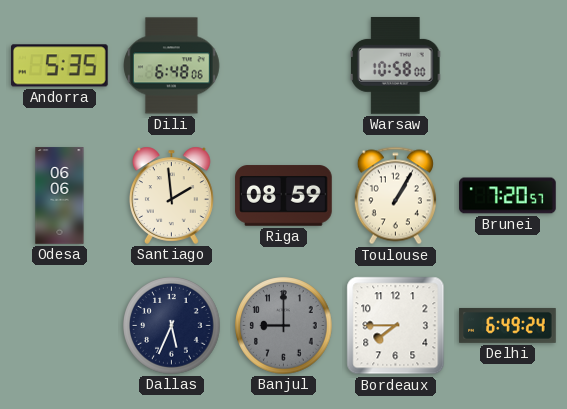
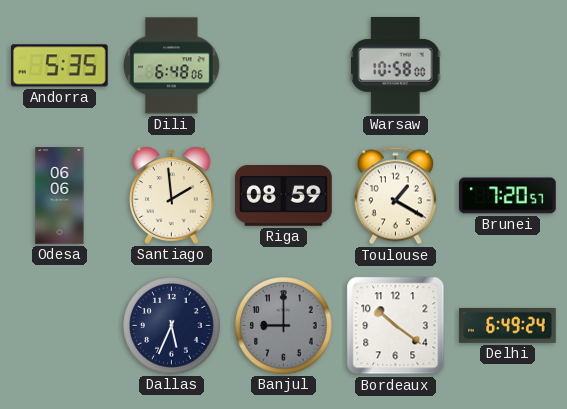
Toulouse: 1:05 -> 1:20 (395, 196)
Bordeaux: 7:45 -> 10:21 (396, 326)
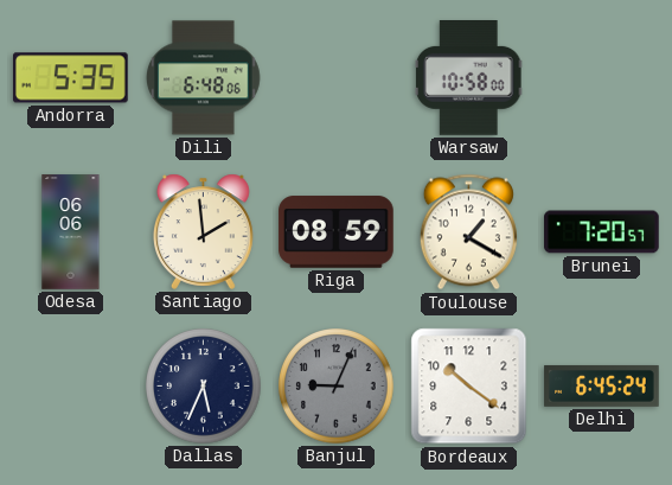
Banjul: 9:00 -> 9:04 (337, 387)
Delhi: 6:49 -> 6:45 (602, 385)
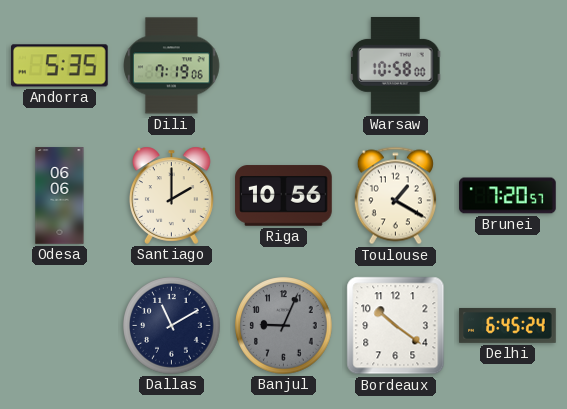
Dili: 6:48 -> 7:19 (172, 66)
Santiago: 1:59 -> 2:00 (172, 195)
Riga: 08:59 -> 10:56 (284, 196)
Dallas: 5:34 -> 11:10 (172, 326)
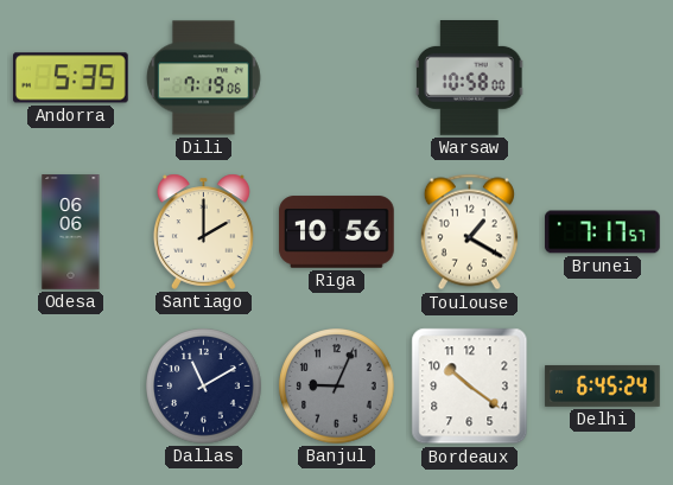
Brunei: 7:20 -> 7:17 (603, 232)
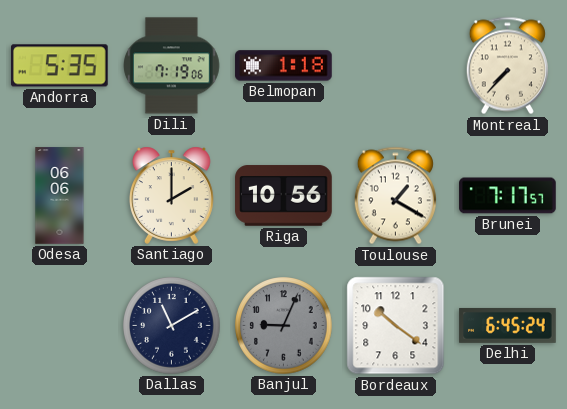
Belmopan: none -> 1:18 (284, 66)
Warsaw: 10:58 -> none (470, 78)
Montreal: none -> 7:37 (507, 66)
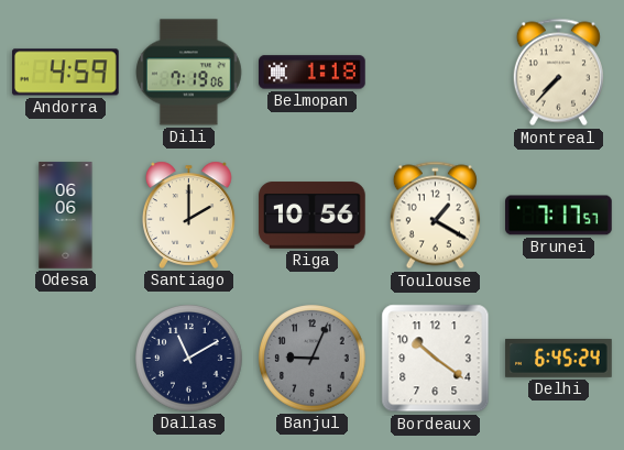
Andorra: 5:35 -> 4:59 (66, 73)
